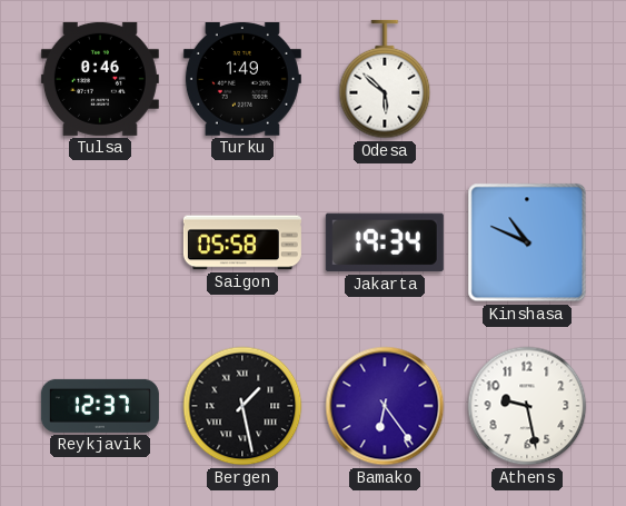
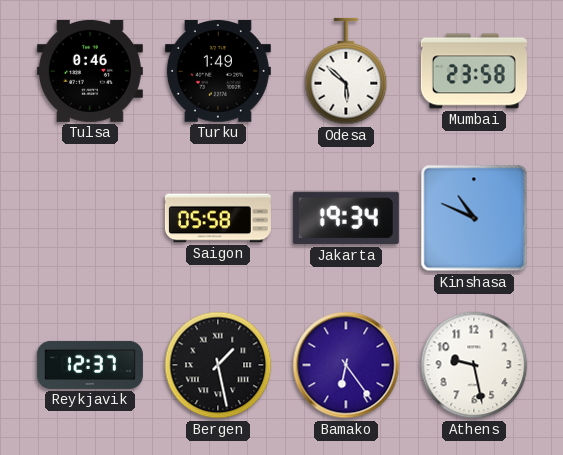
Mumbai: none -> 23:58 (474, 71)
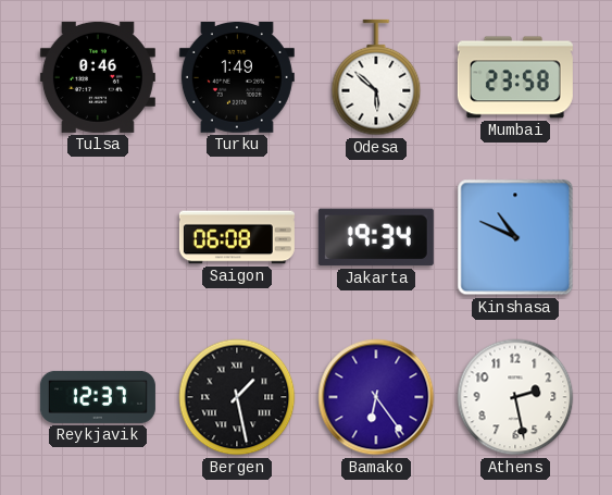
Saigon: 05:58 -> 06:08 (237, 237)
Athens: 9:28 -> 2:28 (515, 397)
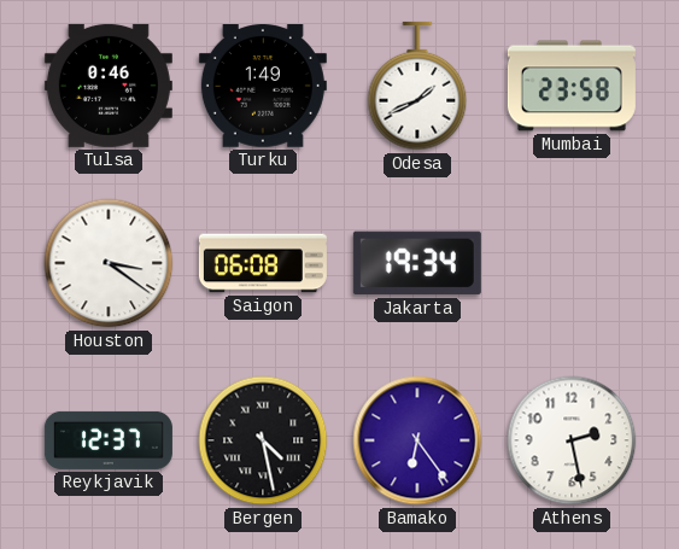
Odesa: 5:52 -> 1:41 (417, 86)
Houston: none -> 3:21 (109, 263)
Kinshasa: 10:49 -> none (515, 237)
Bergen: 1:28 -> 4:28 (263, 440)
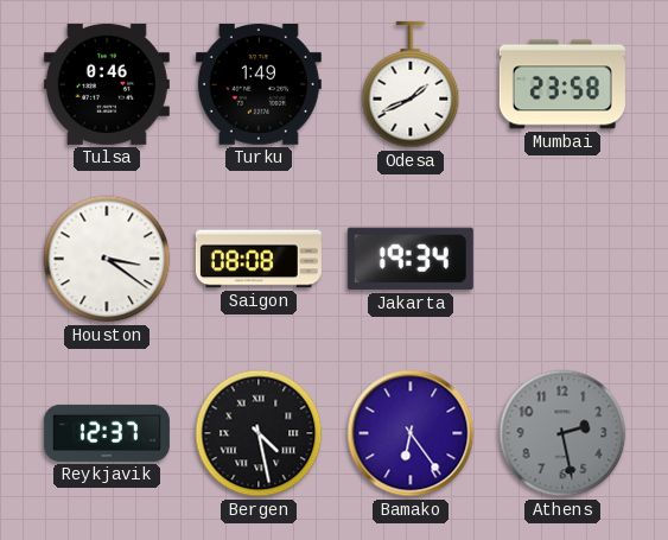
Saigon: 06:08 -> 08:08 (259, 259)
Athens dial: white -> grey (562, 433)
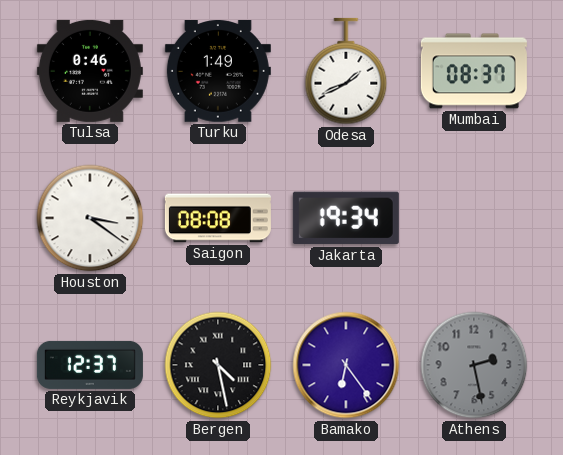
Mumbai: 23:58 -> 08:37 (474, 71)
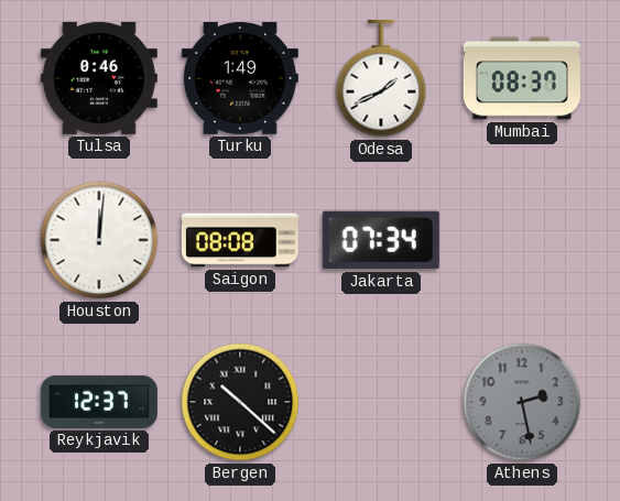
Houston: 3:21 -> 12:01 (99, 240)
Jakarta: 19:34 -> 07:34 (381, 240)
Bergen: 4:28 -> 10:22 (240, 402)
Bamako: 6:24 -> none (346, 365)
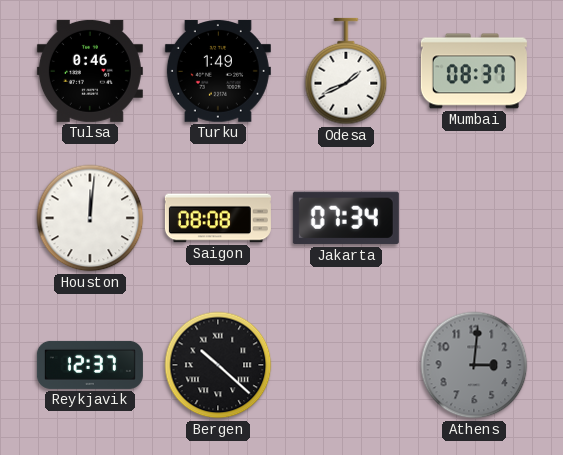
Athens: 2:28 -> 3:01 (474, 365)
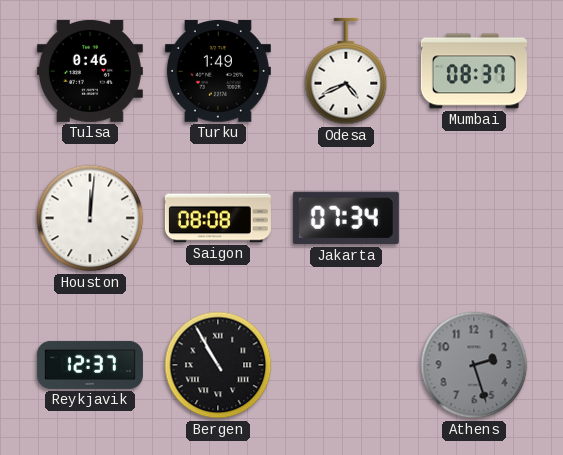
Odesa: 1:41 -> 4:41 (346, 71)
Bergen: 10:22 -> 10:55 (218, 365)
Athens: 3:01 -> 2:27 (474, 365)
